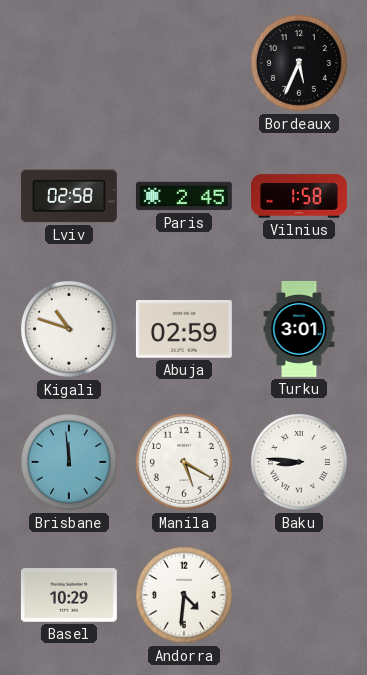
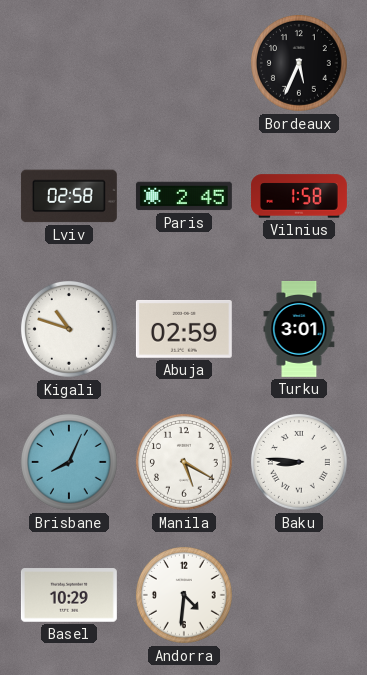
Brisbane: 11:59 -> 8:04 (69, 462)
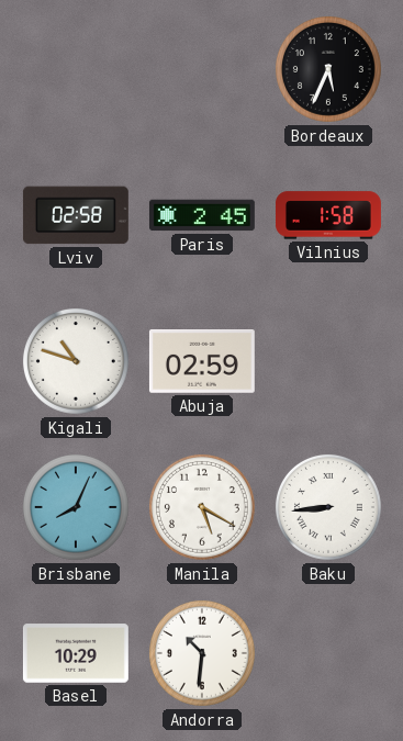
Turku: 3:01 -> none (299, 329)
Baku: 8:46 -> 8:44 (328, 507)
Andorra: 4:31 -> 10:31 (202, 653)
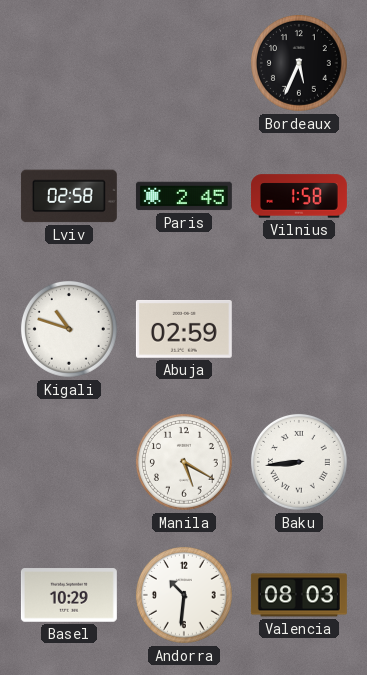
Brisbane: 8:04 -> none (76, 507)
Valencia: none -> 08:03 (299, 595)
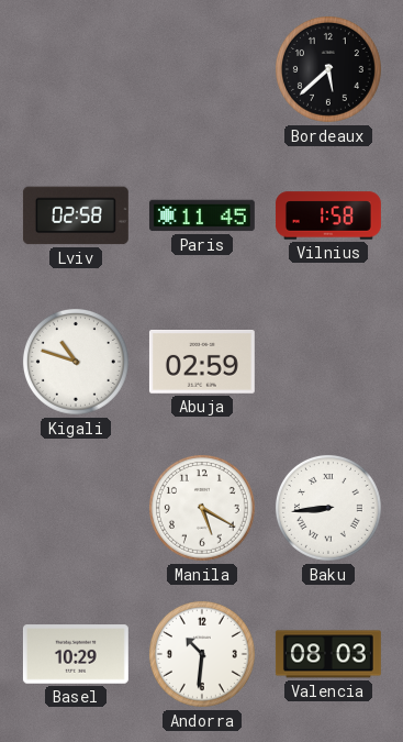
Bordeaux: 5:34 -> 5:38 (328, 69)
Paris: 2:45 -> 11:45 (202, 215)
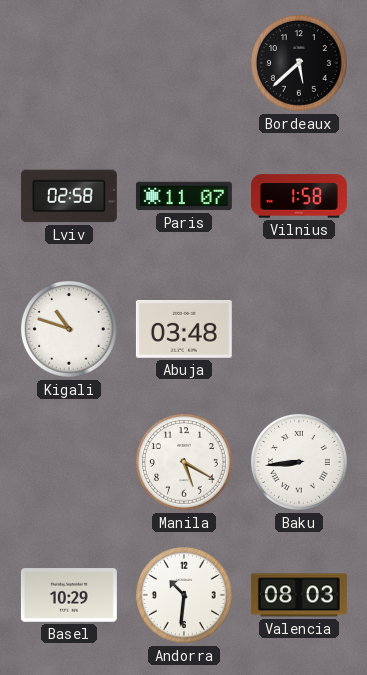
Paris: 11:45 -> 11:07 (184, 196)
Abuja: 02:59 -> 03:48 (184, 330)
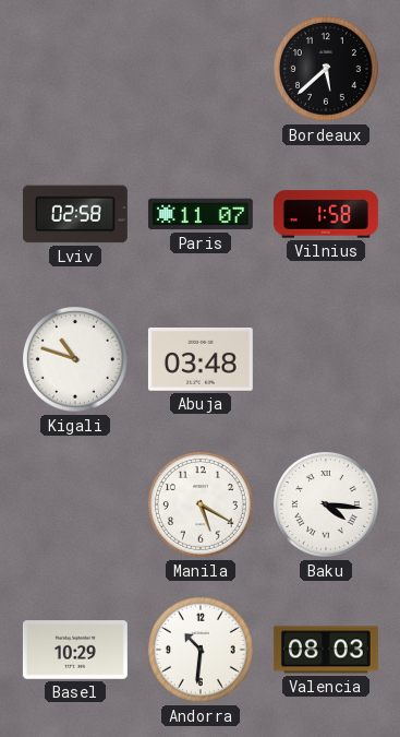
Baku: 8:44 -> 4:16 (326, 504)
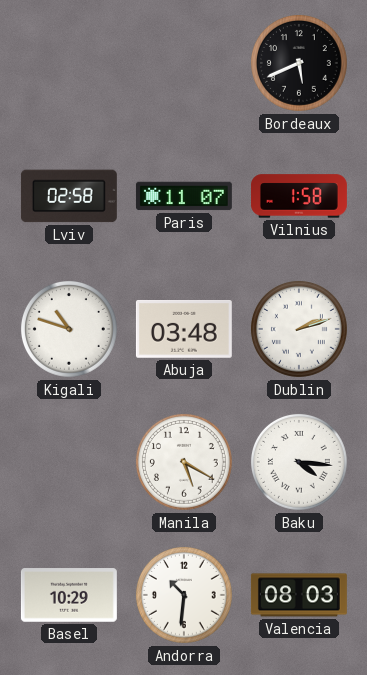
Bordeaux: 5:38 -> 5:41 (299, 63)
Dublin: none -> 2:12 (299, 329)
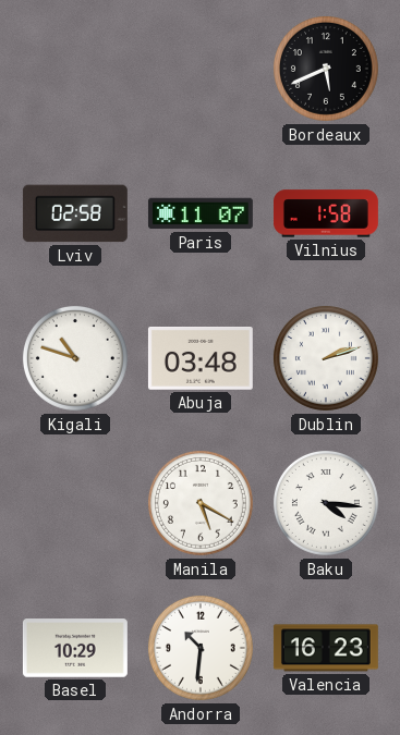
Valencia: 08:03 -> 16:23 (326, 648)
